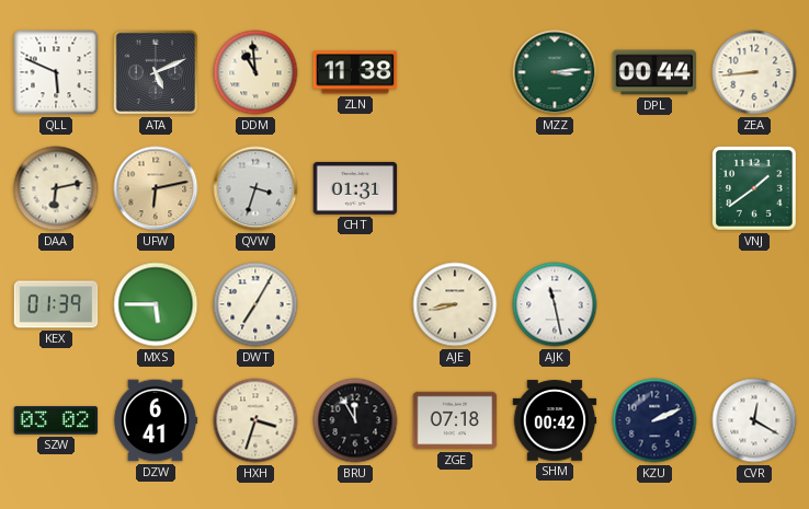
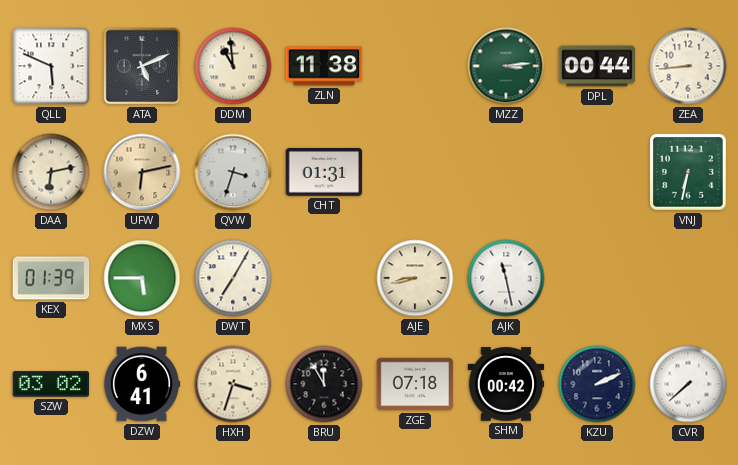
VNJ: 1:39 -> 6:32 (689, 173)
CVR: 12:20 -> 7:38 (688, 384)
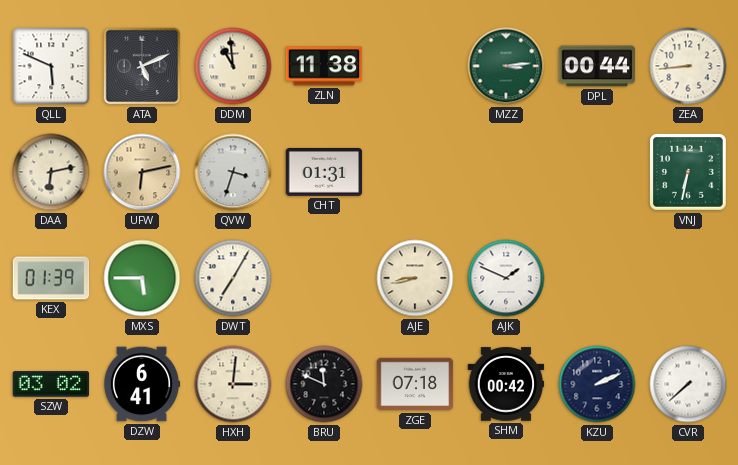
AJK: 11:28 -> 1:49 (506, 278)
HXH: 3:33 -> 3:01 (233, 384)
BRU: 11:55 -> 11:49 (324, 384)
